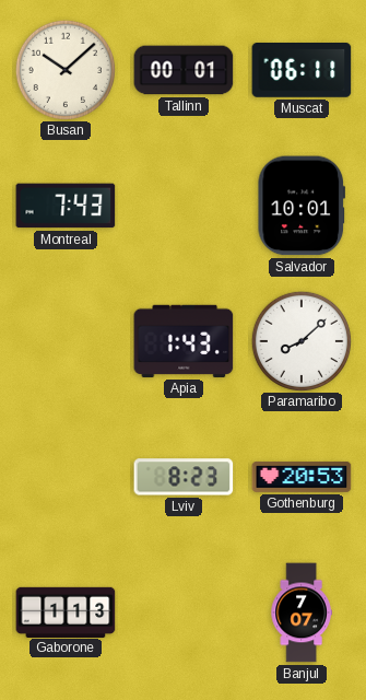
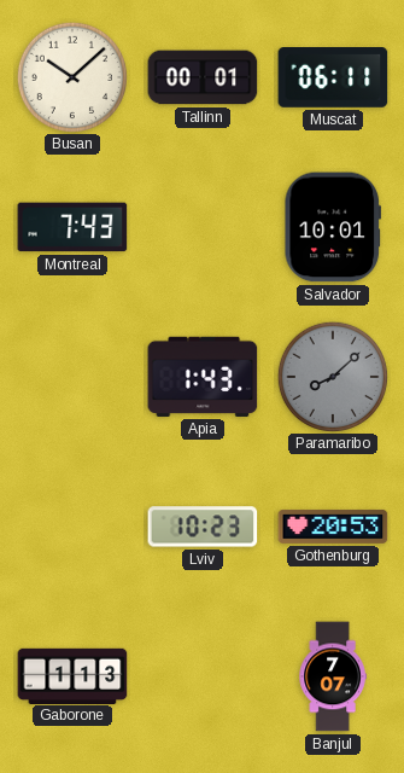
Paramaribo dial: white -> grey (332, 376)
Lviv: 8:23 -> 10:23 (203, 527)
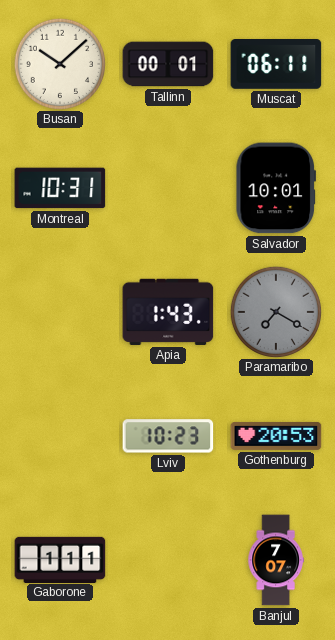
Montreal: 7:43 -> 10:31 (60, 188)
Paramaribo: 8:08 -> 7:20 (275, 311)
Gaborone: 1:13 -> 1:11 (60, 559)
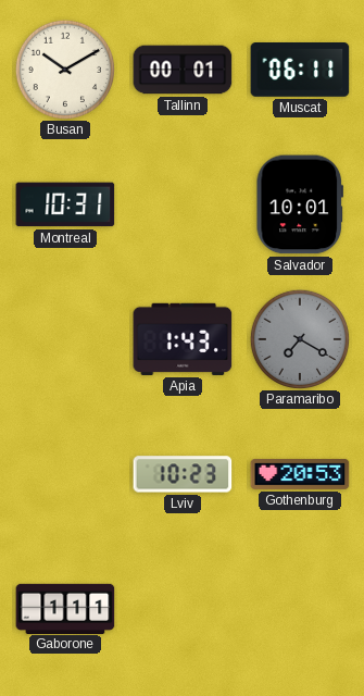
Busan: 10:08 -> 10:10 (64, 69)
Banjul: 7:07 -> none (276, 560)
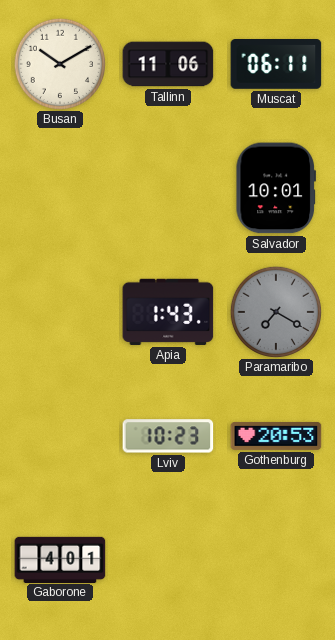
Tallinn: 00:01 -> 11:06 (168, 64)
Montreal: 10:31 -> none (65, 204)
Gaborone: 1:11 -> 4:01 (60, 559)
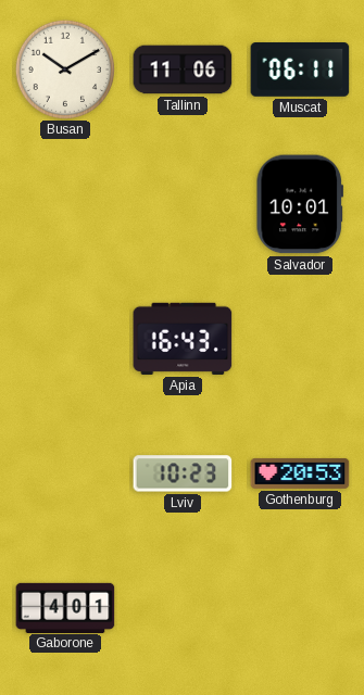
Apia: 1:43 -> 16:43 (183, 339)
Paramaribo: 7:20 -> none (275, 311)
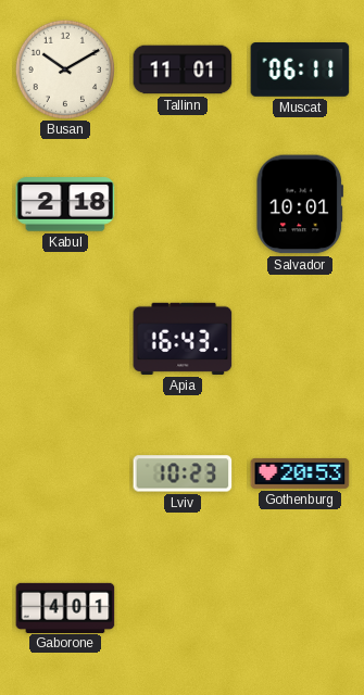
Tallinn: 11:06 -> 11:01 (183, 69)
Kabul: none -> 2:18 (65, 204)
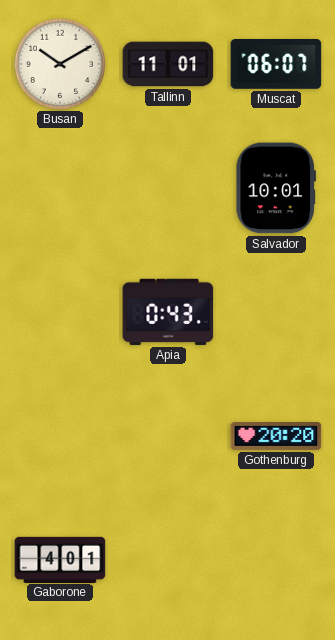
Muscat: 06:11 -> 06:07 (276, 65)
Kabul: 2:18 -> none (65, 204)
Apia: 16:43 -> 0:43 (168, 312)
Lviv: 10:23 -> none (183, 473)
Gothenburg: 20:53 -> 20:20 (276, 436)
